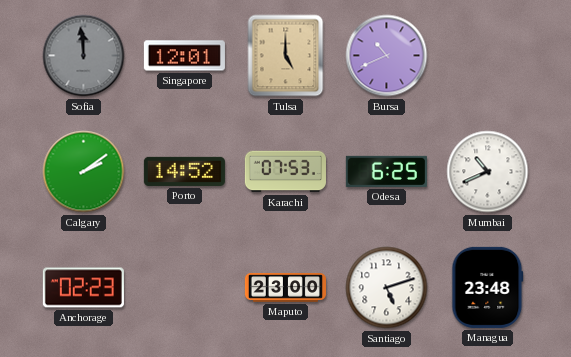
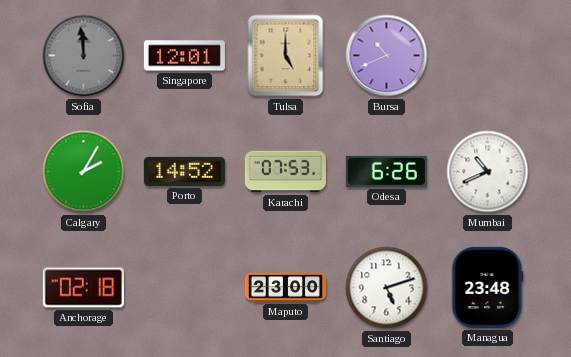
Calgary: 2:09 -> 2:05 (84, 172)
Odesa: 6:25 -> 6:26 (386, 171)
Anchorage: 02:23 -> 02:18 (83, 288)
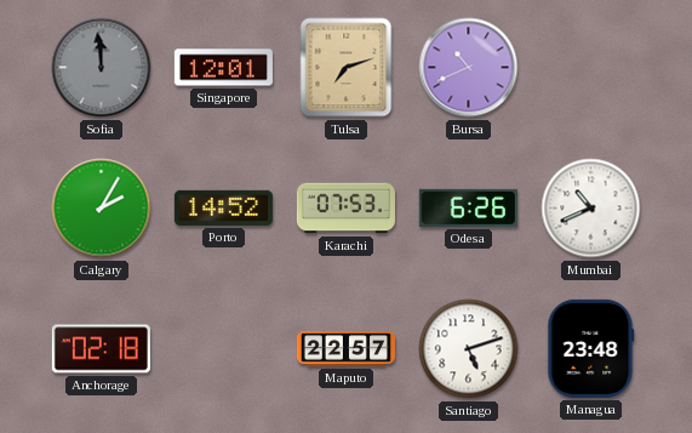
Tulsa: 5:00 -> 7:12 (347, 68)
Maputo: 23:00 -> 22:57 (345, 349)
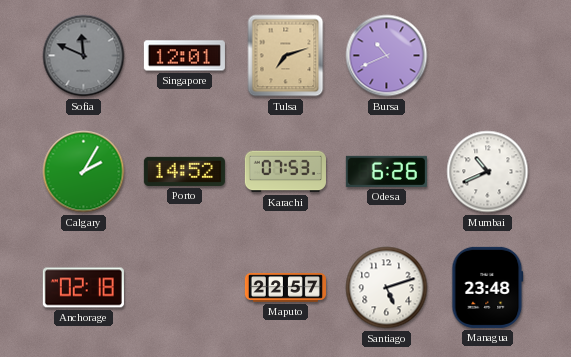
Sofia: 11:59 -> 11:49 (84, 56)
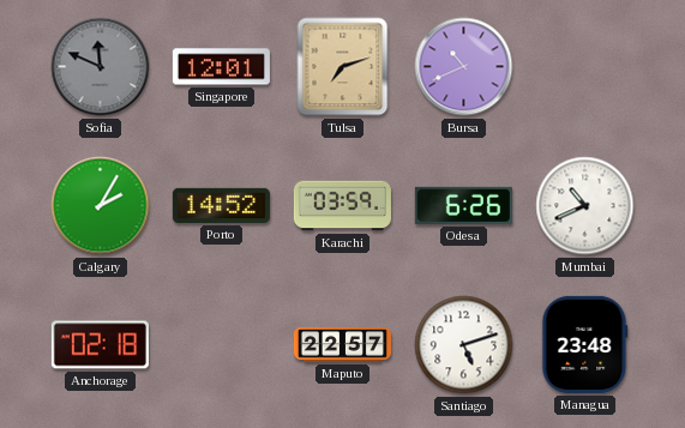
Karachi: 07:53 -> 03:59 (342, 206)
